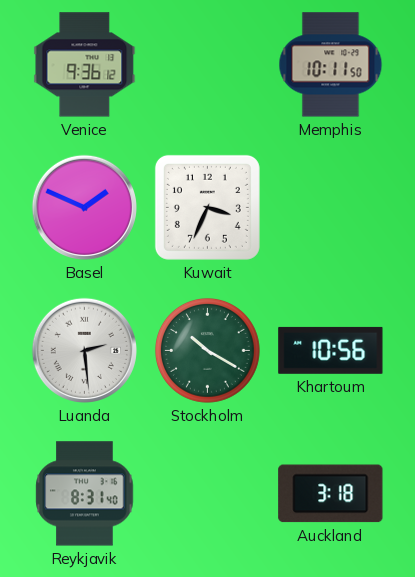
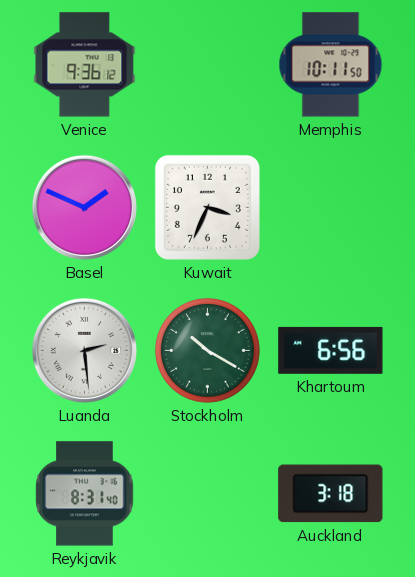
Khartoum: 10:56 -> 6:56 (331, 350)
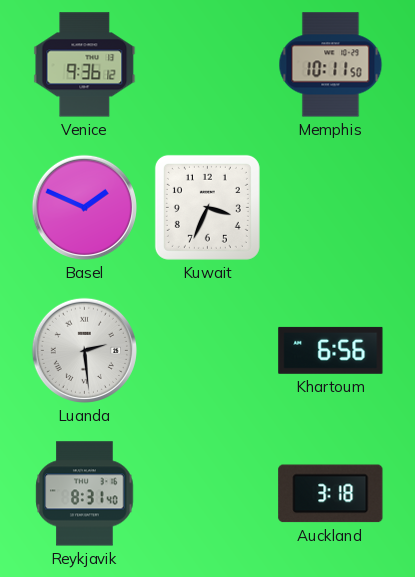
Stockholm: 10:20 -> none (207, 350)
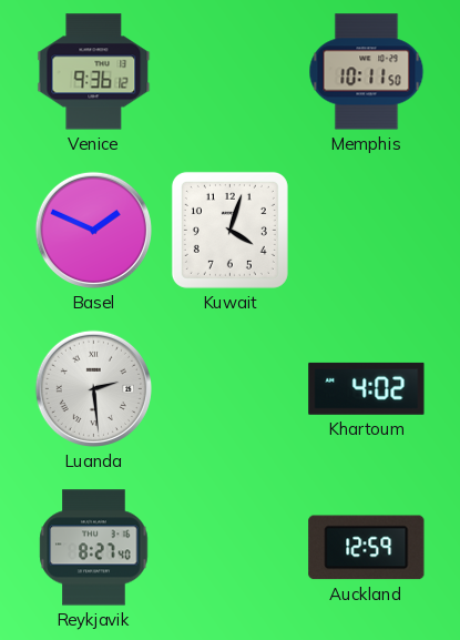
Kuwait: 3:34 -> 4:03 (229, 230)
Khartoum: 6:56 -> 4:02 (367, 388)
Reykjavik: 8:31 -> 8:27 (94, 548)
Auckland: 3:18 -> 12:59 (367, 548)
